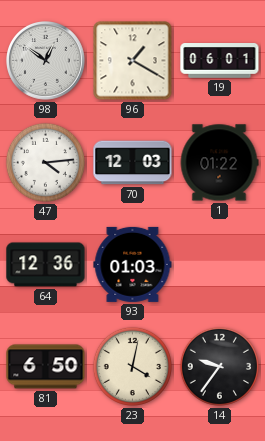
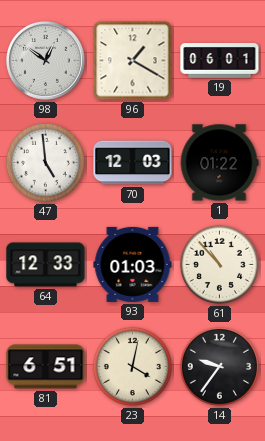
47: 4:14 -> 4:59 (45, 162)
64: 12:36 -> 12:33 (46, 265)
61: none -> 10:53 (219, 264)
81: 6:50 -> 6:51 (46, 367)
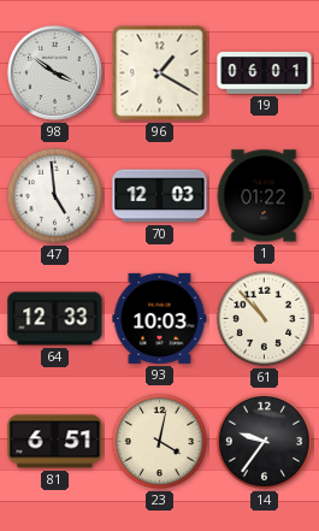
98: 12:51 -> 3:51 (55, 73)
93: 01:03 -> 10:03 (160, 318)
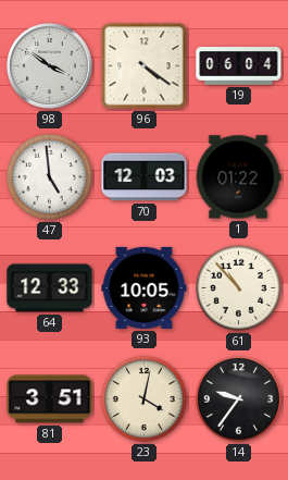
96: 1:20 -> 4:21 (145, 66)
19: 06:01 -> 06:04 (239, 66)
93: 10:03 -> 10:05 (145, 287)
81: 6:51 -> 3:51 (50, 399)
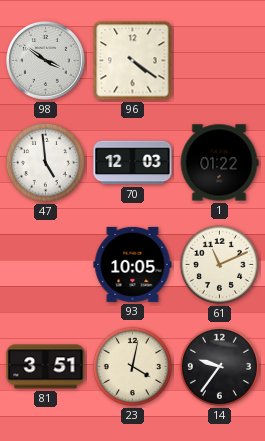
19: 06:04 -> none (239, 66)
64: 12:33 -> none (50, 288)
61: 10:53 -> 11:11 (219, 264)
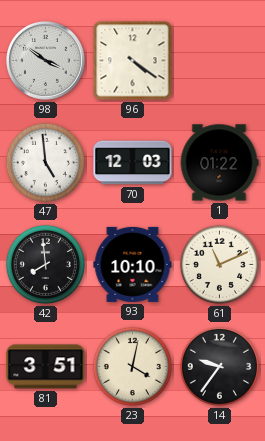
42: none -> 7:59 (45, 264)
93: 10:05 -> 10:10 (133, 264)
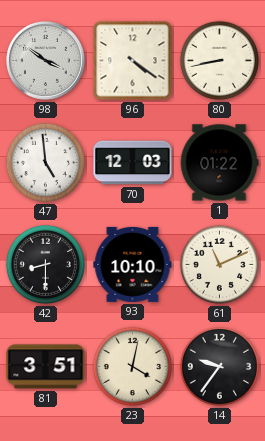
80: none -> 8:43 (219, 60)
42: 7:59 -> 8:30 (45, 264)
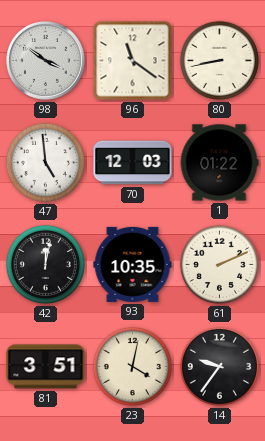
96: 4:21 -> 11:21 (133, 61)
42: 8:30 -> 12:02 (45, 264)
93: 10:10 -> 10:35 (133, 264)
61: 11:11 -> 2:11 (219, 264)
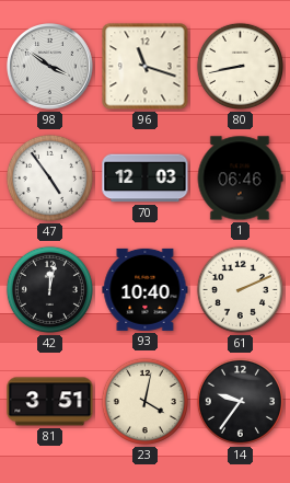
96: 11:21 -> 11:18 (146, 67)
47: 4:59 -> 4:54 (49, 177)
1: 01:22 -> 06:46 (240, 179)
93: 10:35 -> 10:40 (146, 289)
